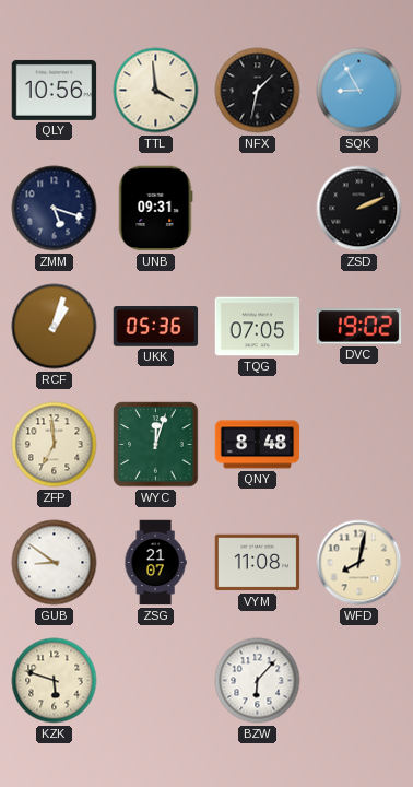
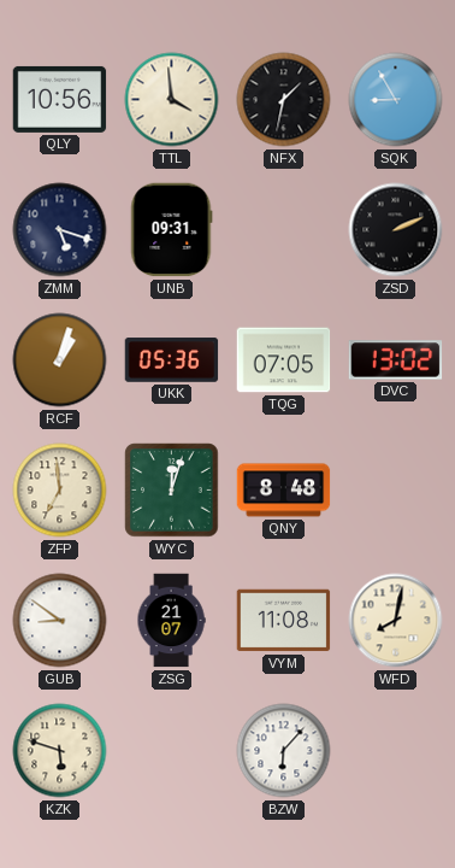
DVC: 19:02 -> 13:02 (396, 360)
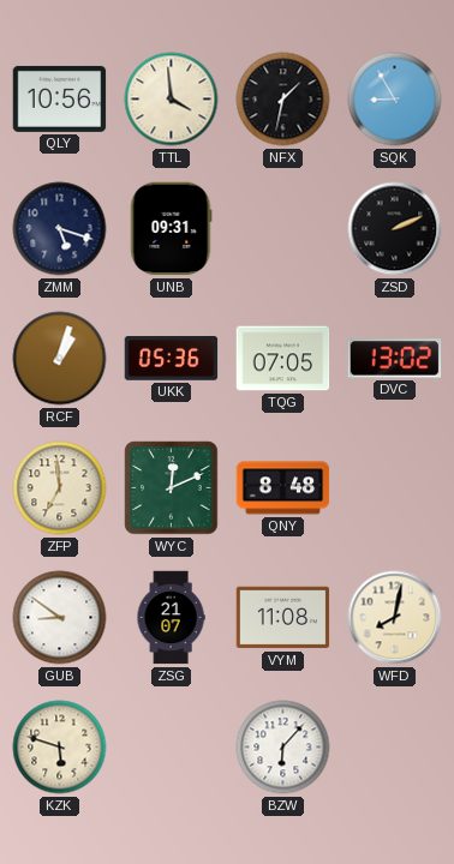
WYC: 12:03 -> 12:11 (172, 488)
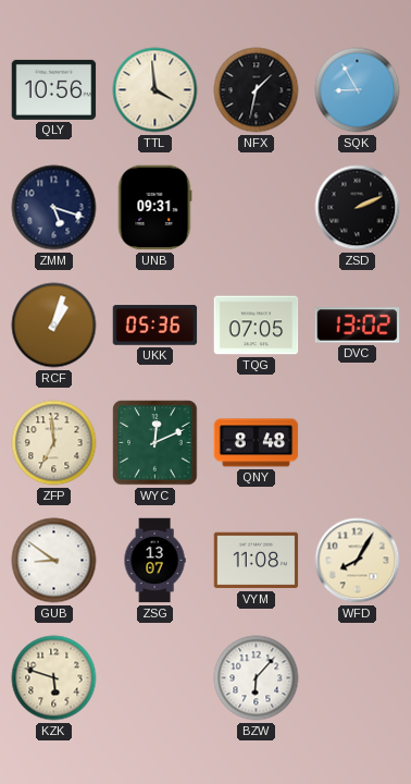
ZSG: 21:07 -> 13:07 (154, 561)
WFD: 8:02 -> 8:05 (358, 561)
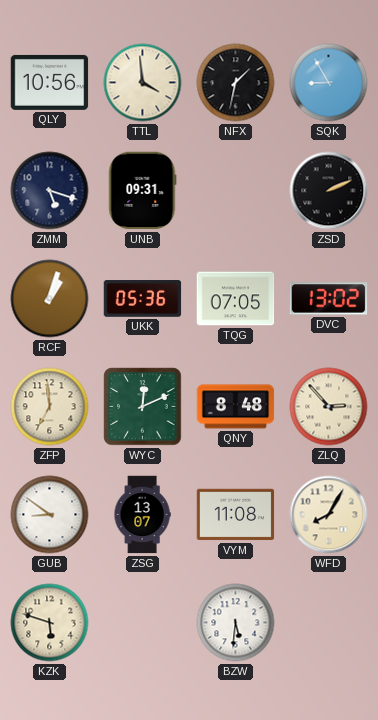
ZLQ: none -> 2:53 (329, 407)
BZW: 6:07 -> 5:31 (236, 623)
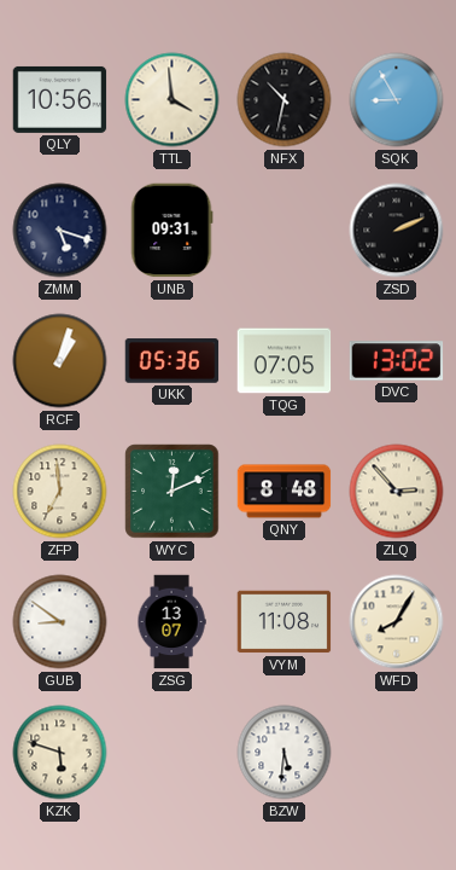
NFX: 1:32 -> 10:32 (285, 100)
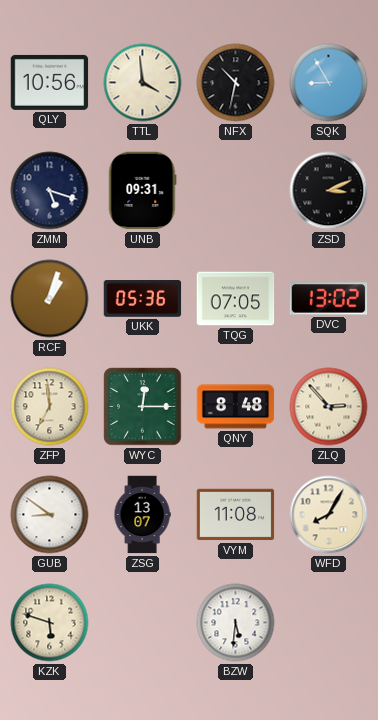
ZSD: 2:11 -> 3:11 (329, 191)
WYC: 12:11 -> 12:15 (143, 407)
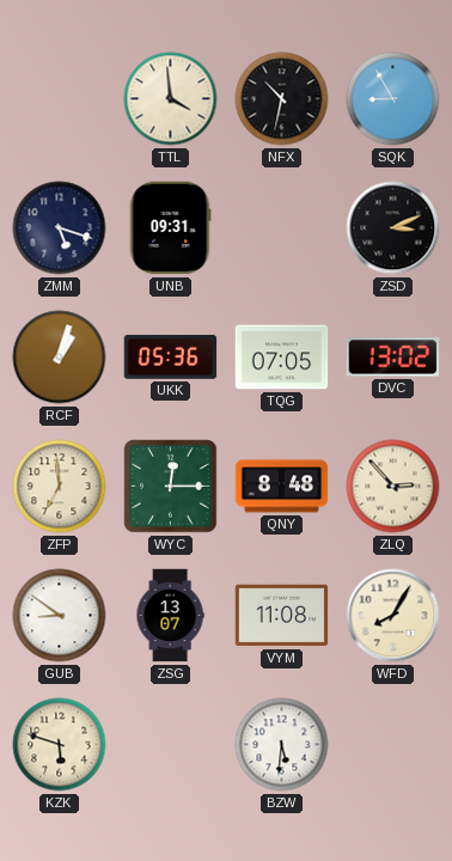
QLY: 10:56 -> none (50, 82)
